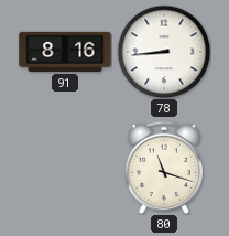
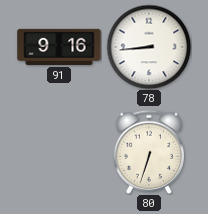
91: 8:16 -> 9:16 (59, 47)
80: 11:18 -> 6:33 (149, 152)
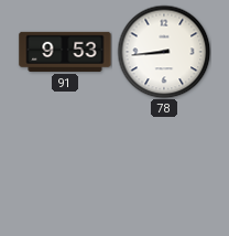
91: 9:16 -> 9:53 (65, 52)
80: 6:33 -> none (149, 152)
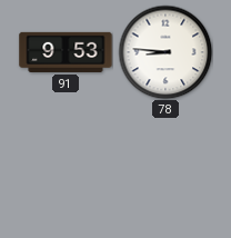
78: 8:44 -> 8:46 (165, 52)
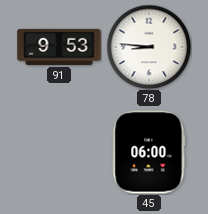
45: none -> 06:00 (149, 152)
